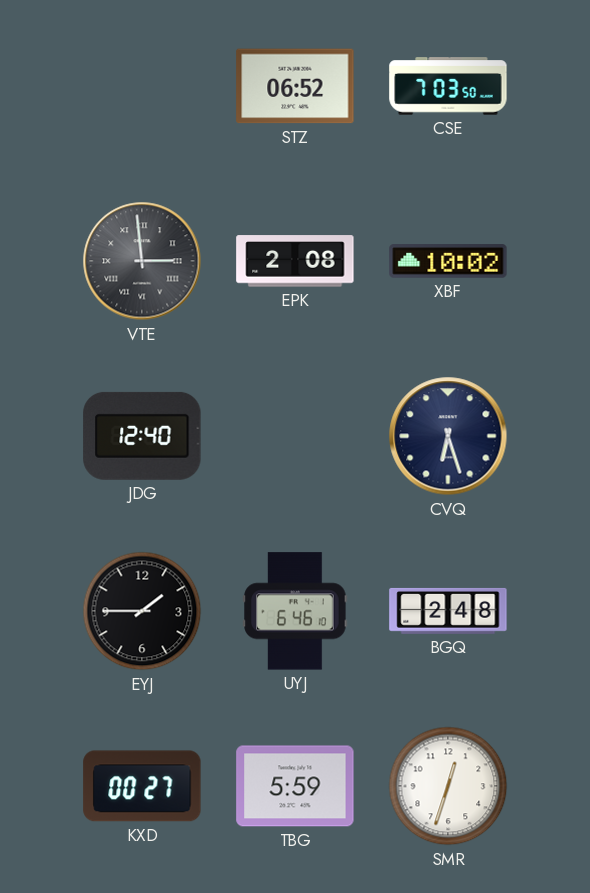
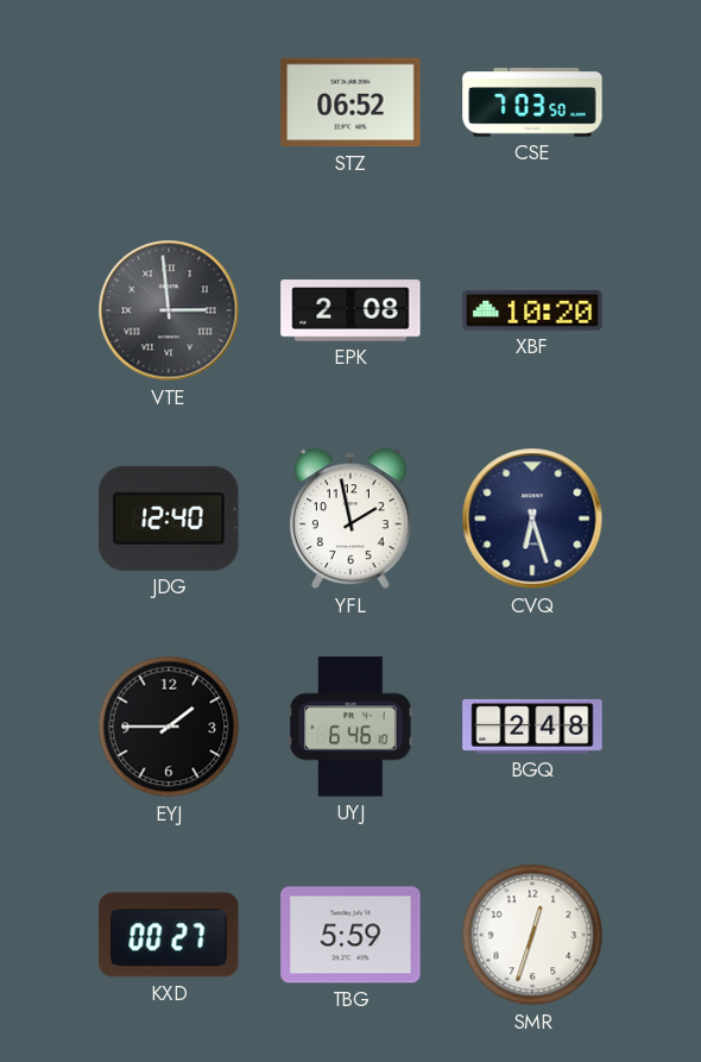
XBF: 10:02 -> 10:20 (532, 310)
YFL: none -> 1:58 (350, 519)
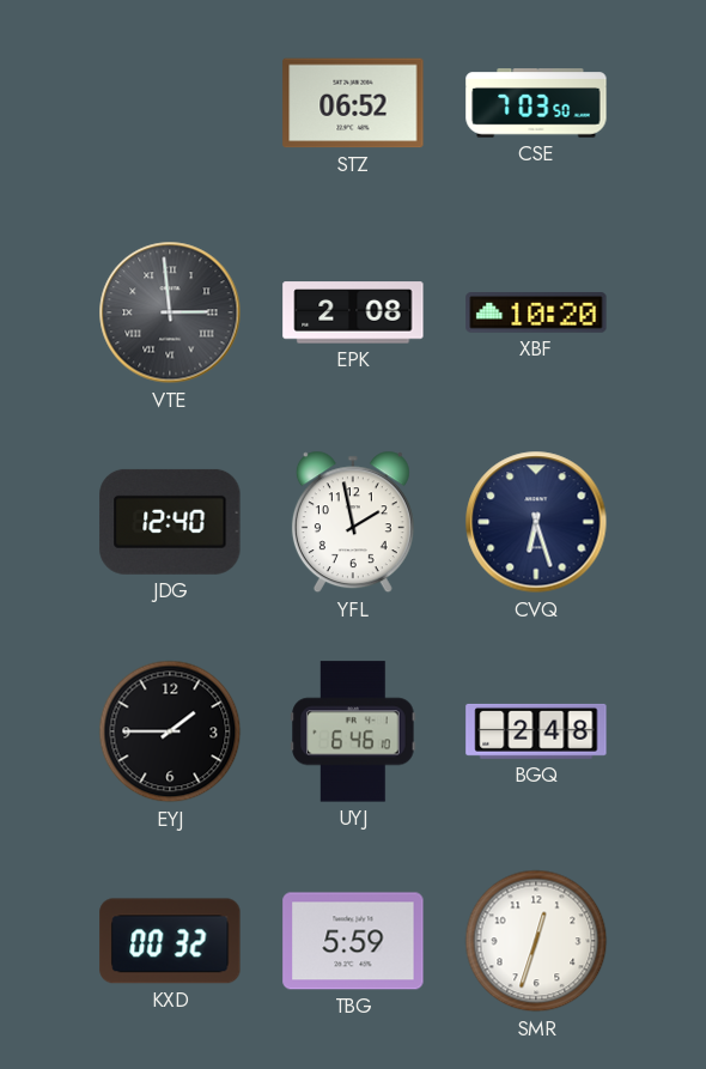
KXD: 00:27 -> 00:32 (170, 941)
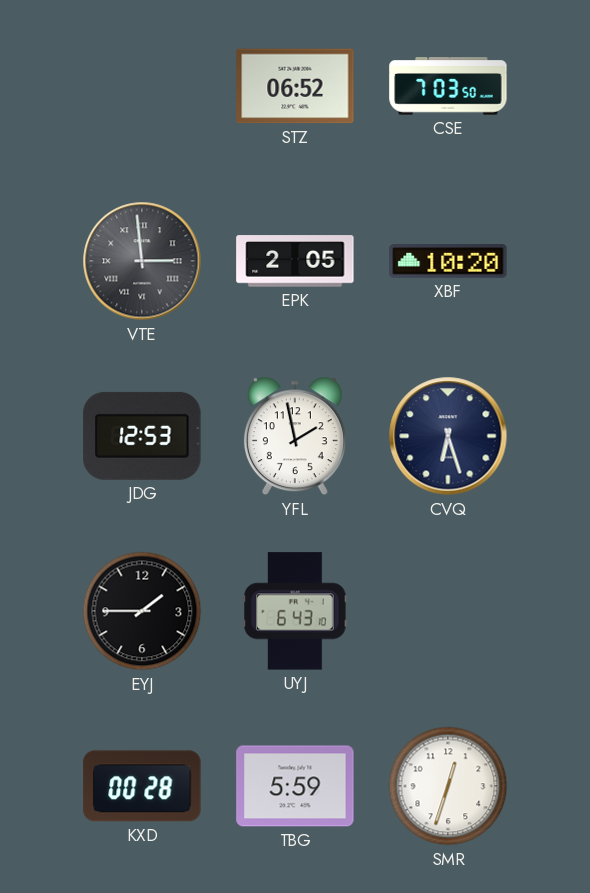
EPK: 2:08 -> 2:05 (295, 261)
JDG: 12:40 -> 12:53 (142, 436)
UYJ: 6:46 -> 6:43 (295, 611)
BGQ: 2:48 -> none (536, 731)
KXD: 00:32 -> 00:28 (142, 786)
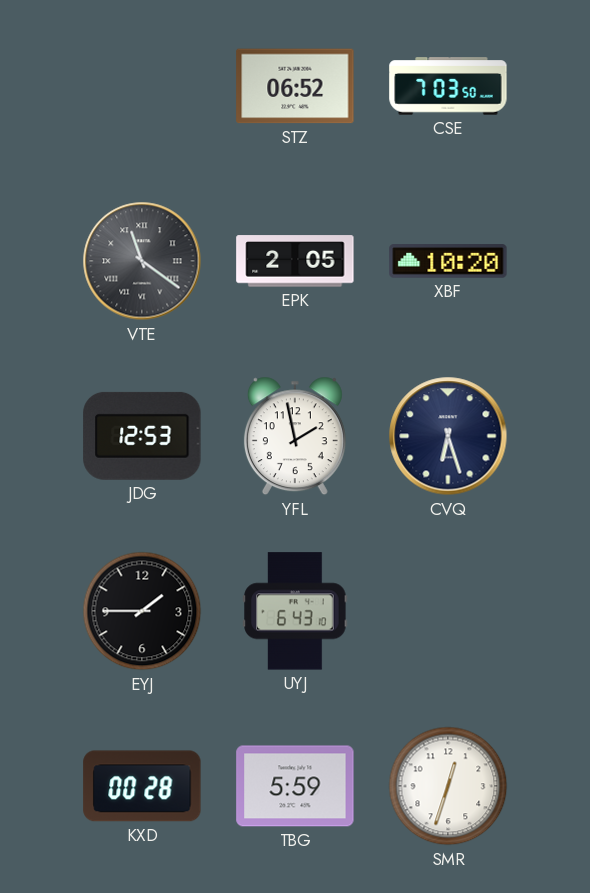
VTE: 2:59 -> 11:21 (142, 261)
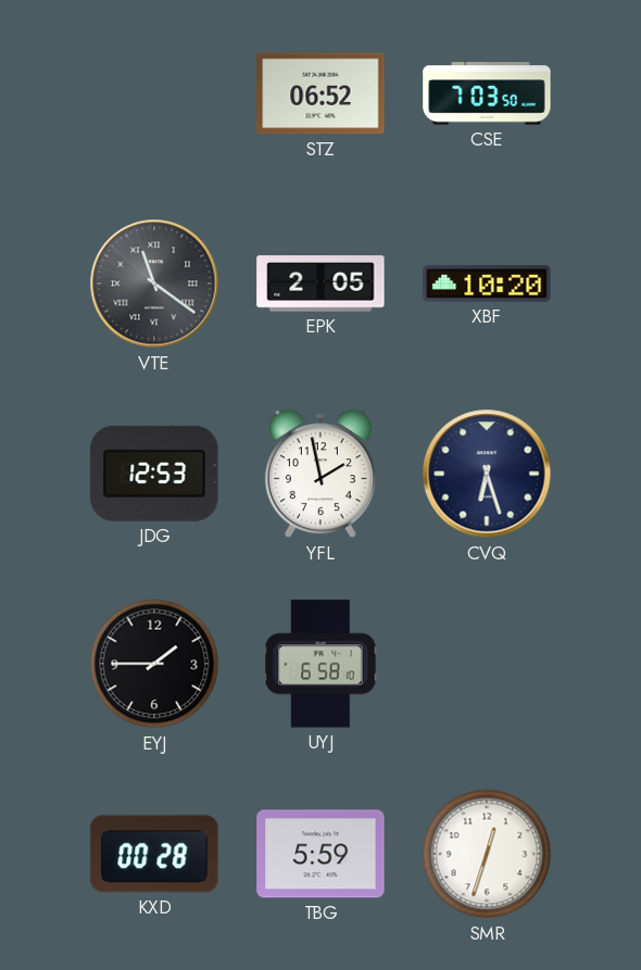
UYJ: 6:43 -> 6:58 (320, 664)
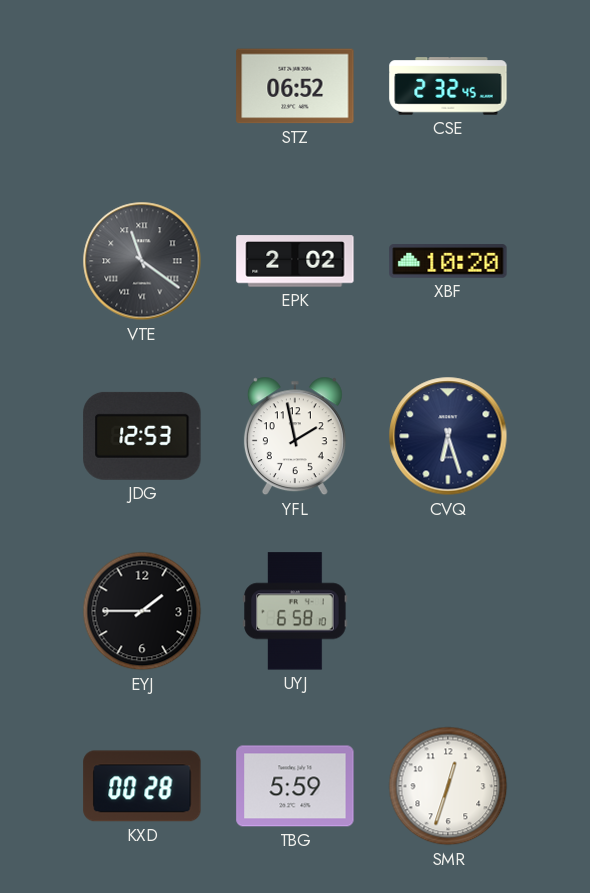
CSE: 7:03 -> 2:32 (448, 86)
EPK: 2:05 -> 2:02 (295, 261)
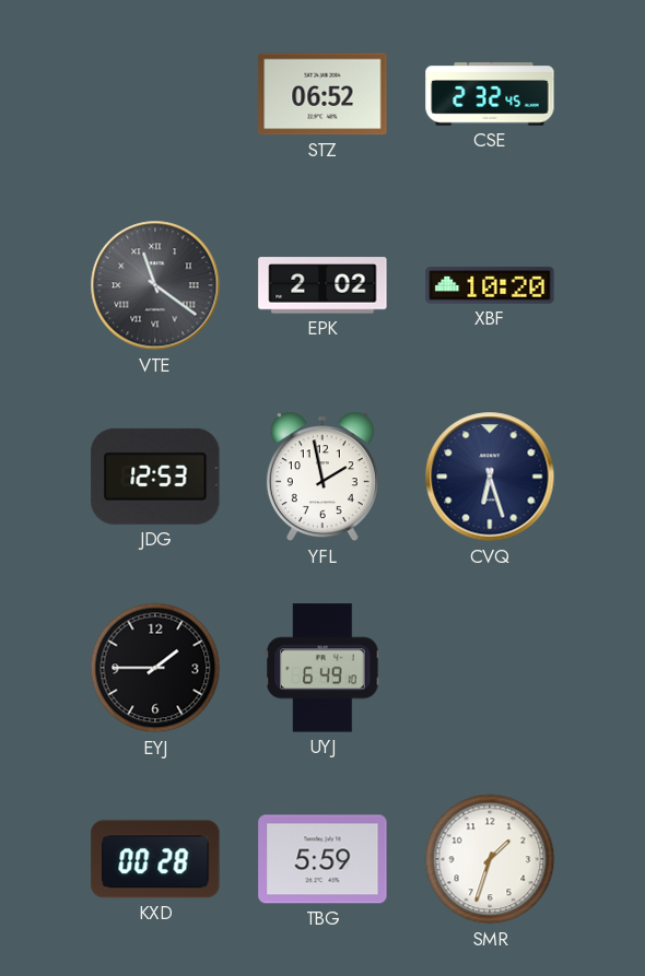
UYJ: 6:58 -> 6:49 (322, 668)
SMR: 12:33 -> 1:33 (490, 859)
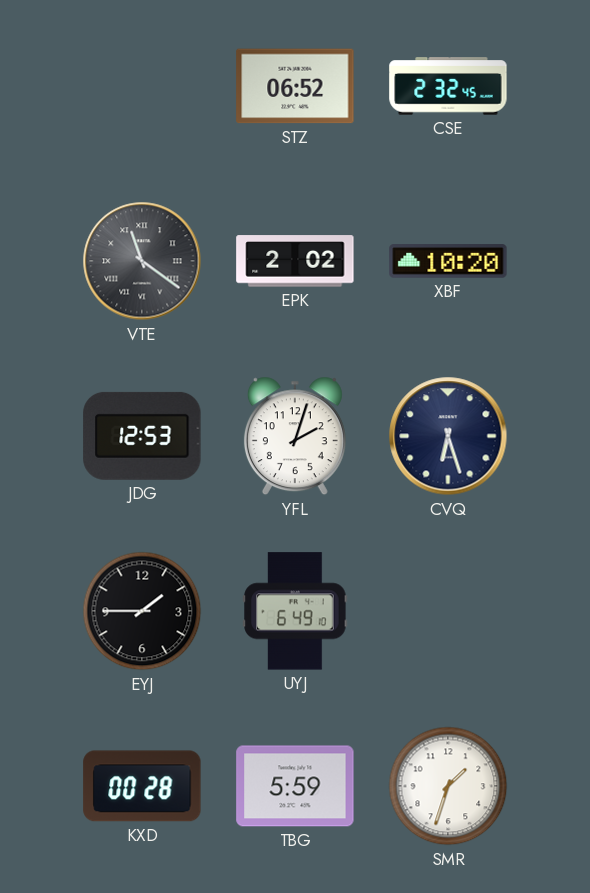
YFL: 1:58 -> 2:03 (295, 436)
